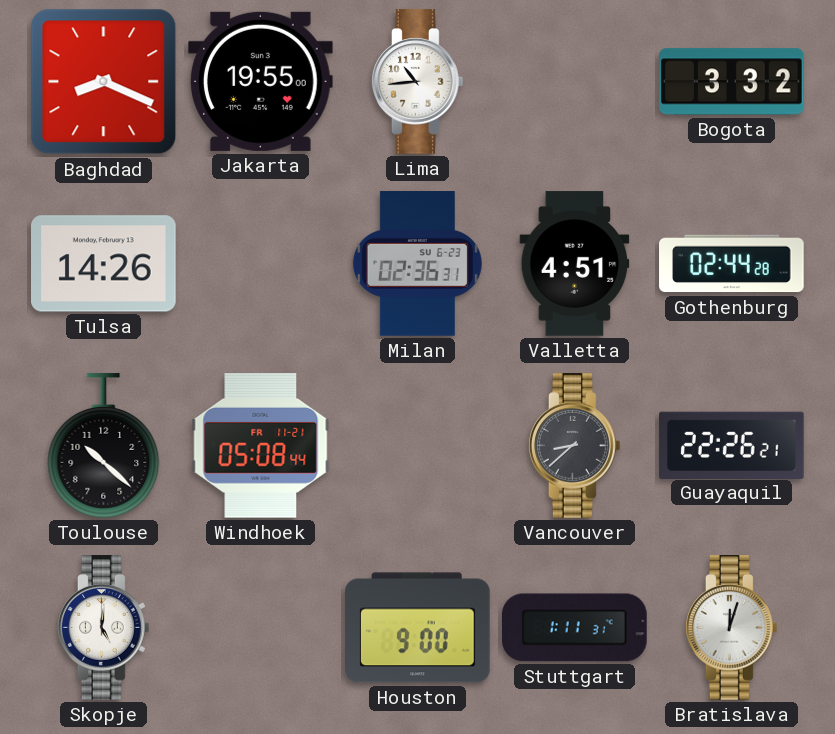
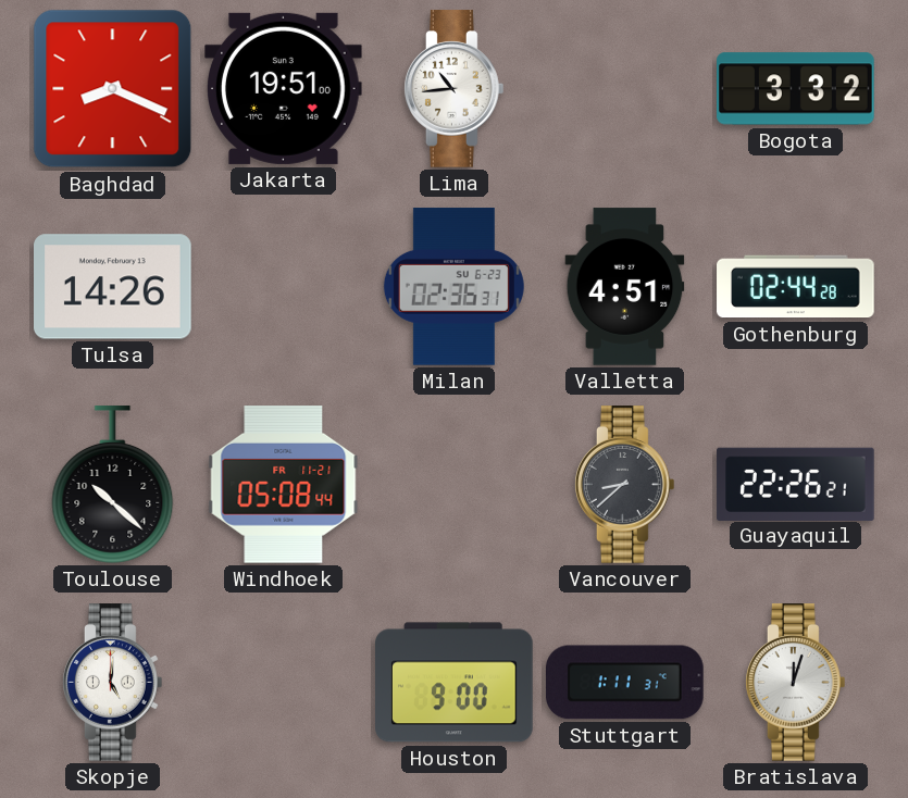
Jakarta: 19:55 -> 19:51 (284, 88)
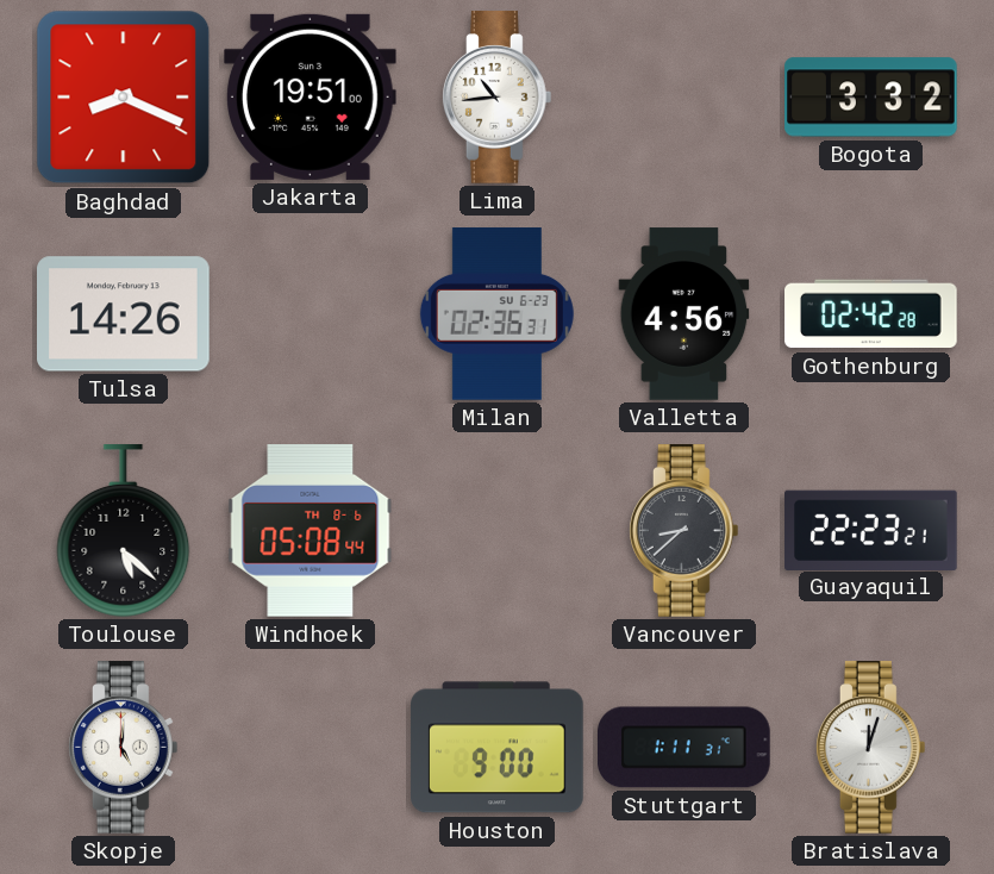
Valletta: 4:51 -> 4:56 (684, 314)
Gothenburg: 02:44 -> 02:42 (871, 314)
Toulouse: 10:22 -> 5:22 (124, 531)
Windhoek date: FR 11-21 -> TH 8-6 (311, 531)
Guayaquil: 22:26 -> 22:23 (871, 530)
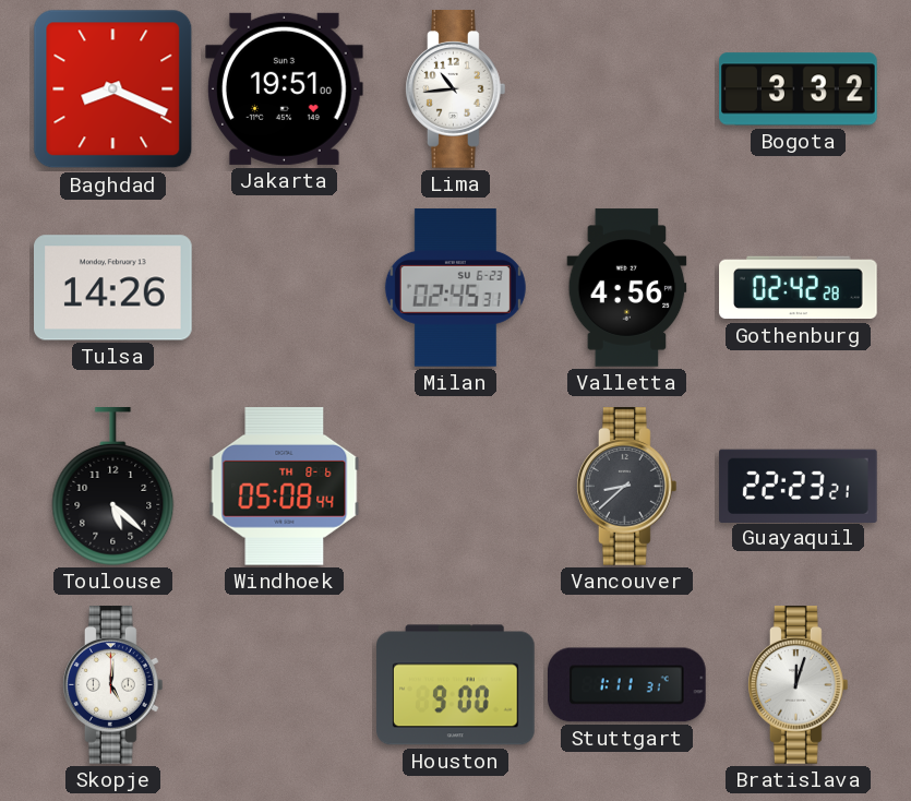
Milan: 02:36 -> 02:45 (455, 288)
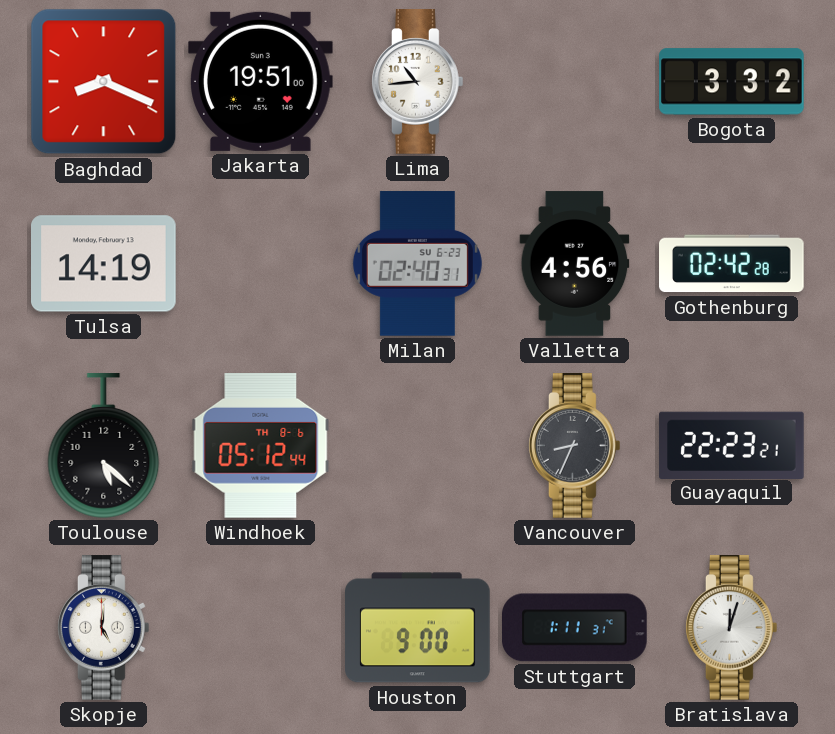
Tulsa: 14:26 -> 14:19 (104, 264)
Milan: 02:45 -> 02:40 (417, 264)
Windhoek: 05:08 -> 05:12 (261, 446)
Vancouver: 8:38 -> 8:34 (575, 446)
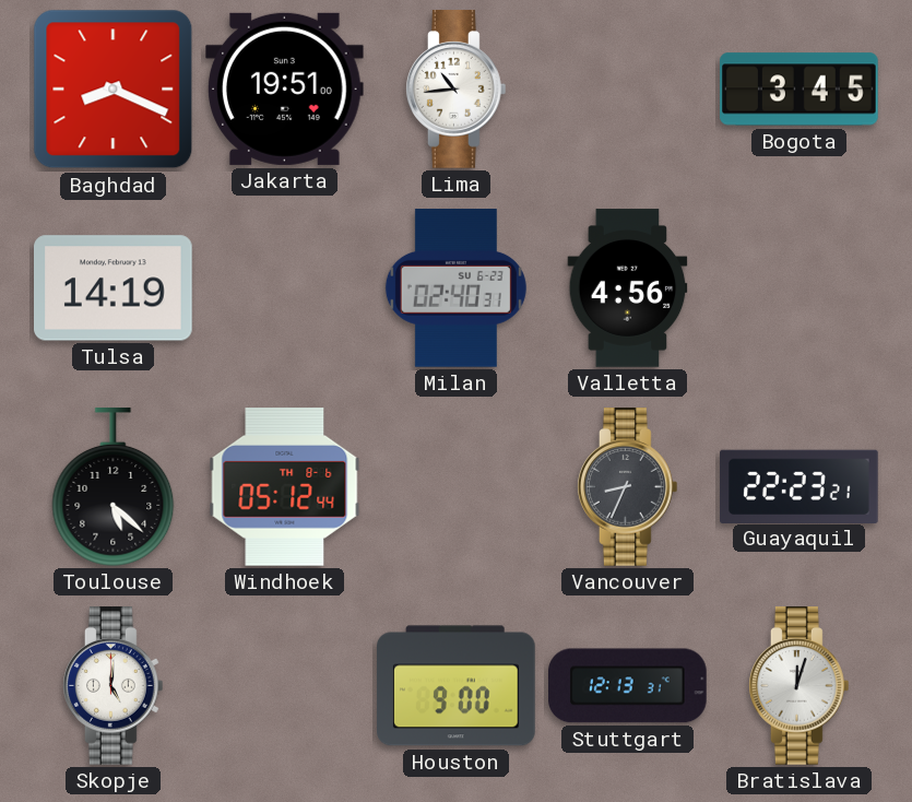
Bogota: 3:32 -> 3:45 (800, 90)
Gothenburg: 02:42 -> none (732, 264)
Stuttgart: 1:11 -> 12:13 (628, 686)
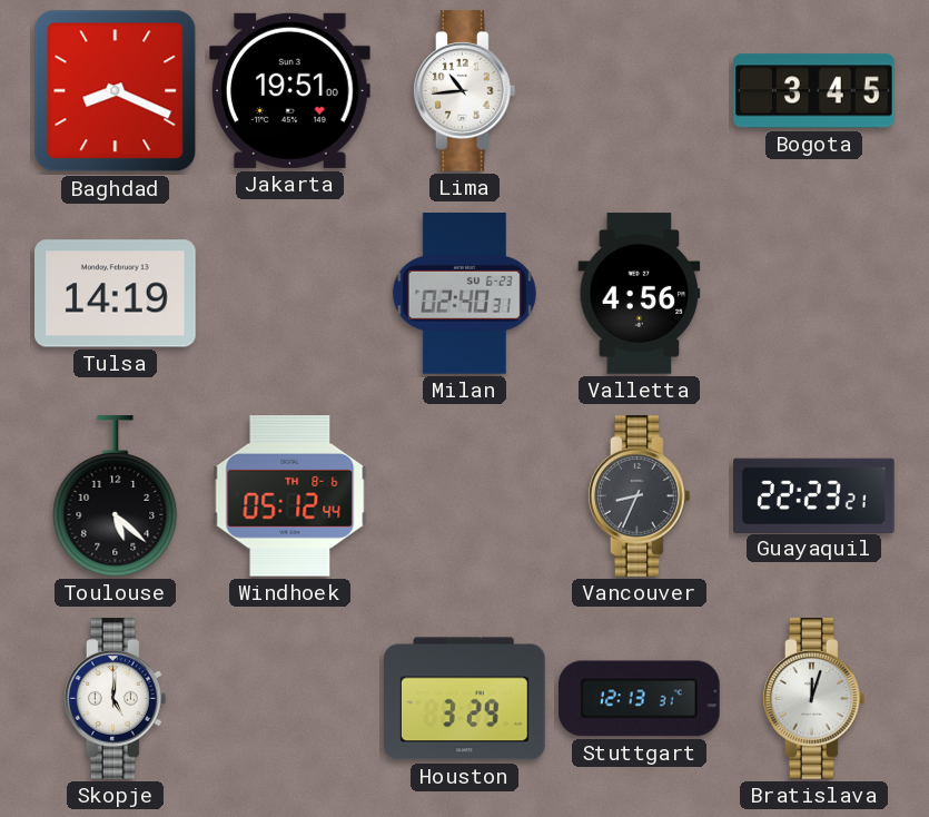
Houston: 9:00 -> 3:29 (465, 699)
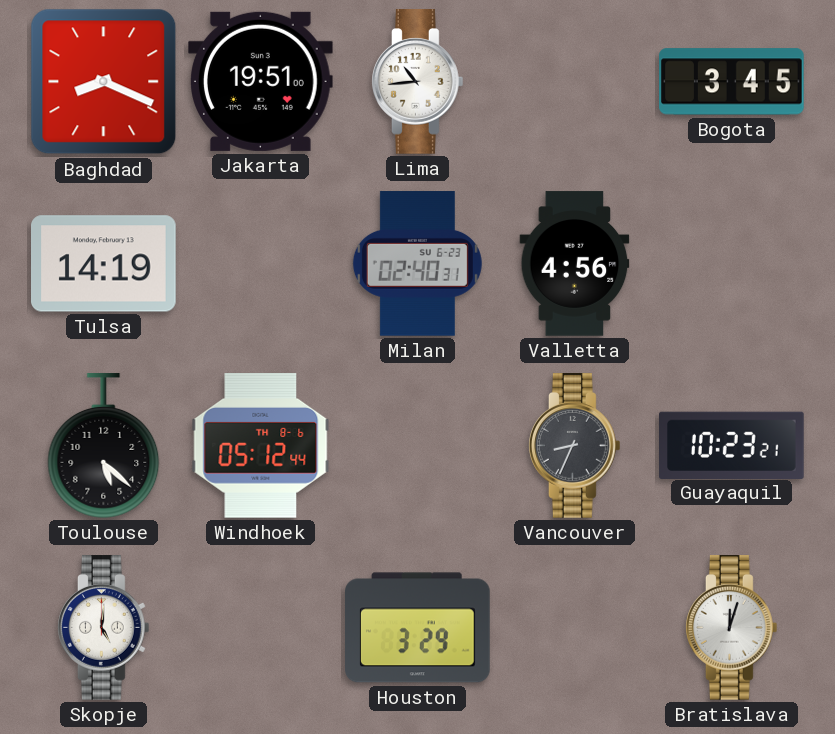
Guayaquil: 22:23 -> 10:23 (732, 445)
Stuttgart: 12:13 -> none (640, 699)
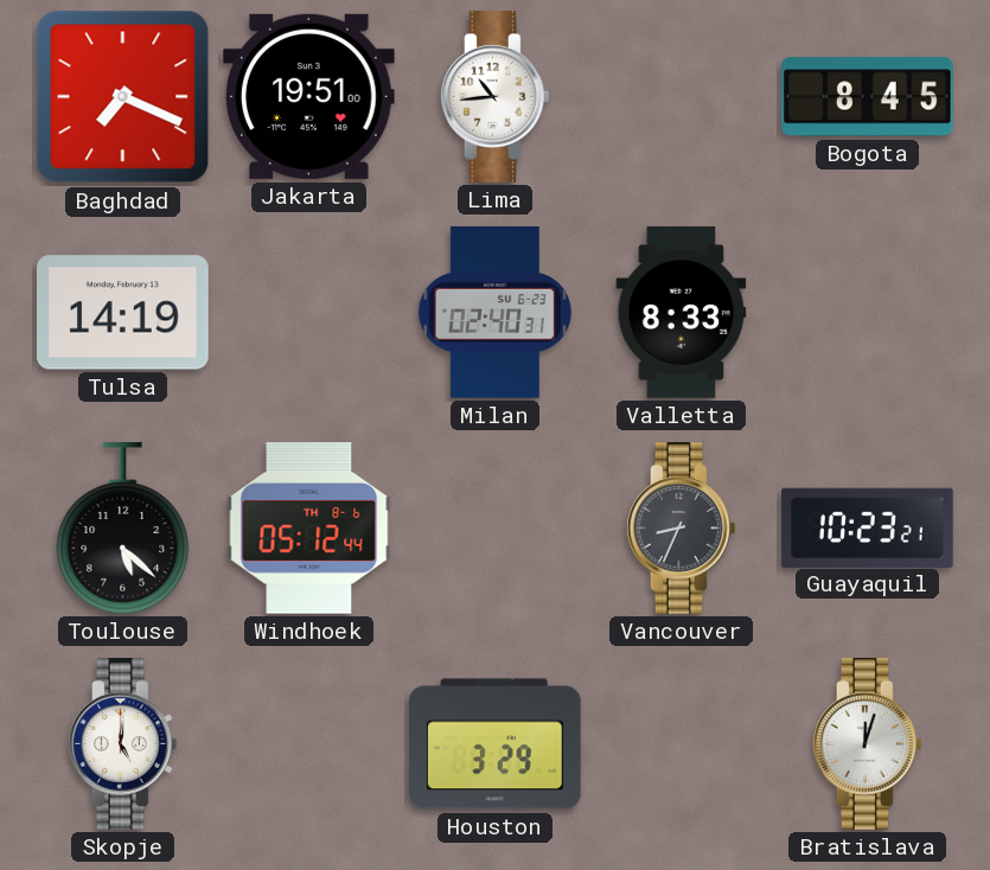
Baghdad: 8:19 -> 7:19 (123, 97)
Bogota: 3:45 -> 8:45 (868, 97)
Valletta: 4:56 -> 8:33 (682, 313)
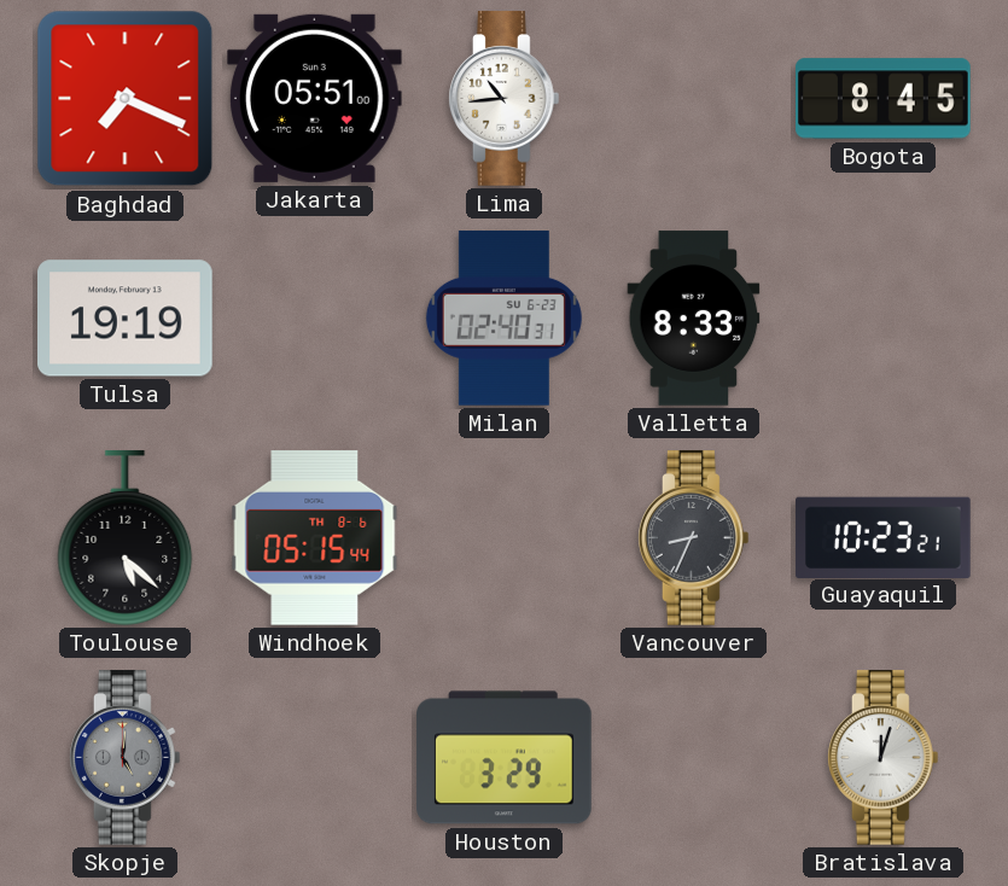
Jakarta: 19:51 -> 05:51 (315, 98)
Tulsa: 14:19 -> 19:19 (126, 319)
Windhoek: 05:12 -> 05:15 (315, 538)
Skopje dial: white -> grey (126, 758)
